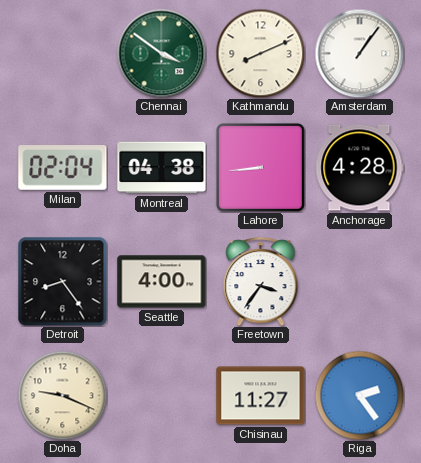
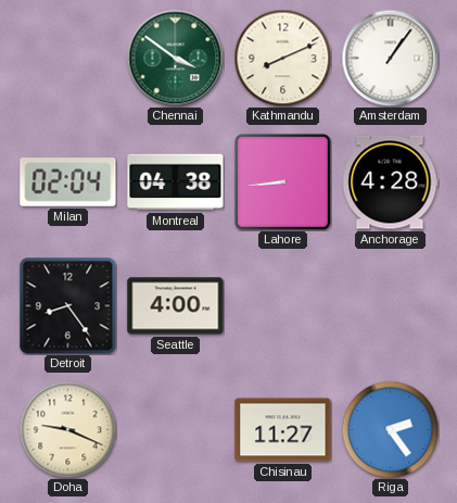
Freetown: 3:36 -> none (261, 282)
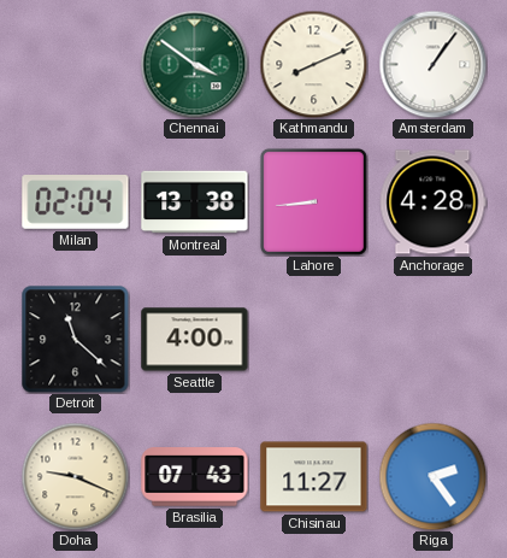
Montreal: 04:38 -> 13:38 (195, 202)
Detroit: 8:24 -> 11:22 (75, 339)
Brasilia: none -> 07:43 (195, 477)
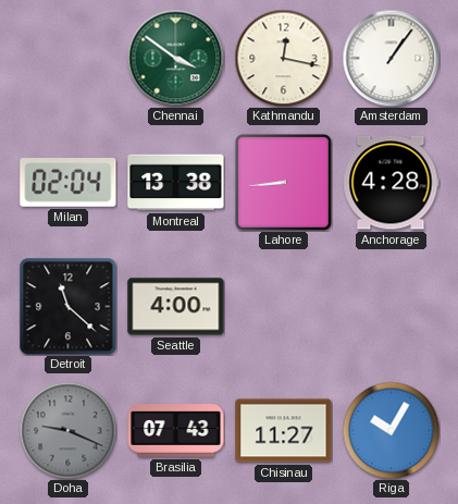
Kathmandu: 8:11 -> 12:17 (283, 58)
Doha dial: cream -> grey (67, 430)
Riga: 2:24 -> 10:05 (391, 430)
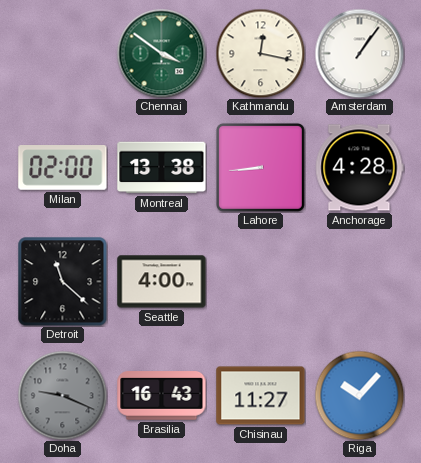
Milan: 02:04 -> 02:00 (63, 168)
Brasilia: 07:43 -> 16:43 (162, 396)
Riga: 10:05 -> 10:07 (359, 395)
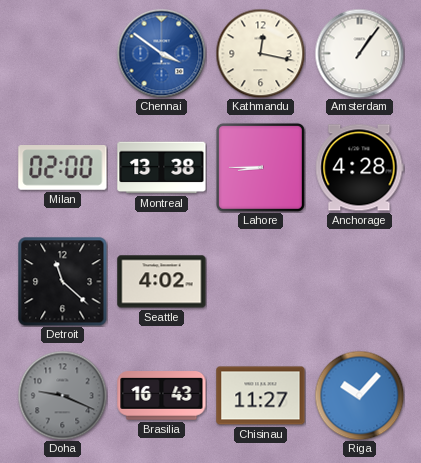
Chennai dial: green -> blue (161, 53)
Lahore: 8:44 -> 8:45 (260, 167)
Seattle: 4:00 -> 4:02 (162, 282)
